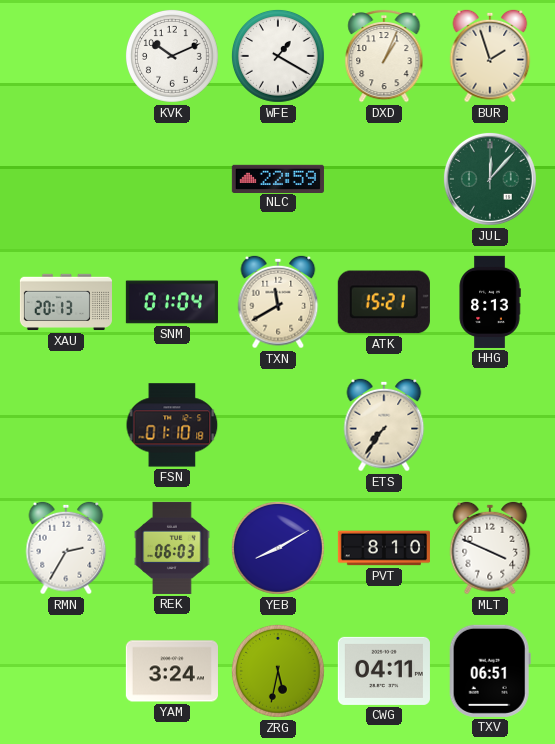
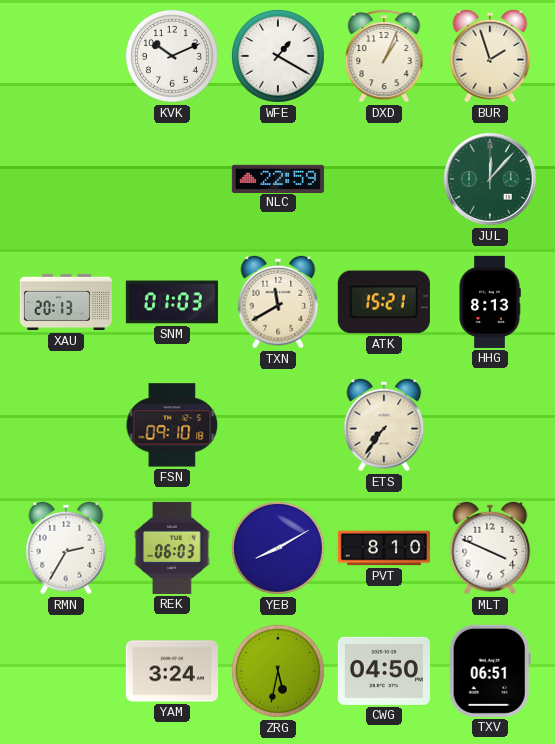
SNM: 01:04 -> 01:03 (172, 302)
FSN: 01:10 -> 09:10 (172, 425)
CWG: 04:11 -> 04:50 (384, 671)
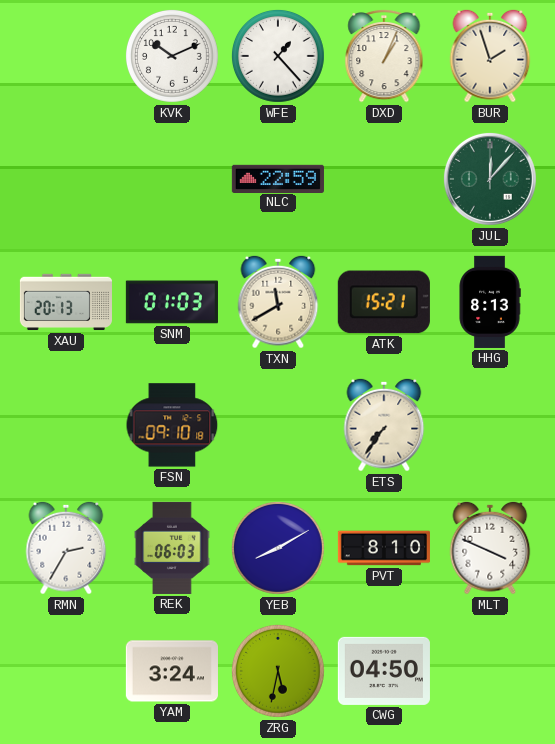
WFE: 1:20 -> 1:23 (278, 56)
TXV: 06:51 -> none (490, 671)
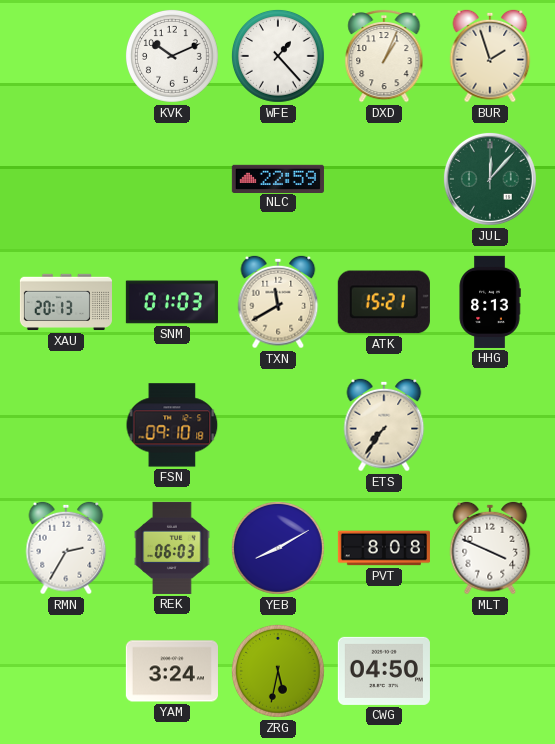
PVT: 8:10 -> 8:08 (384, 548)
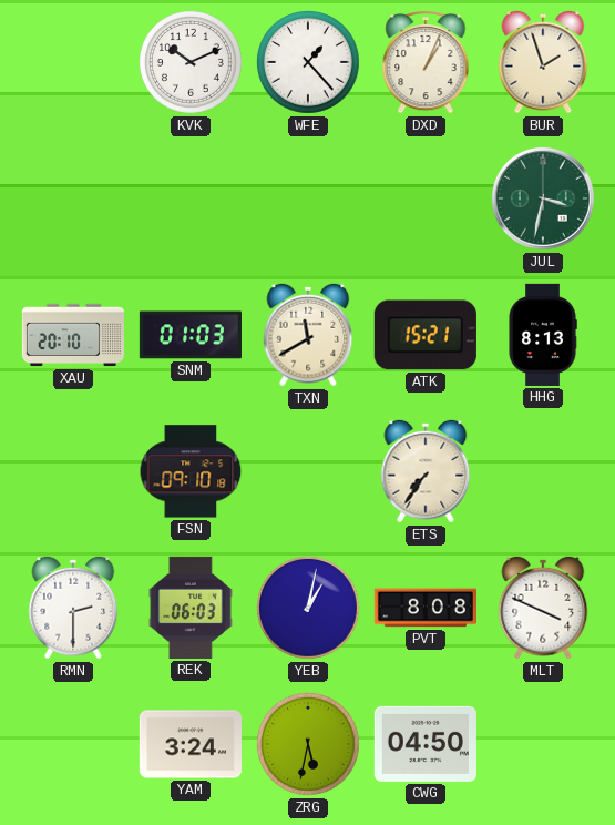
NLC: 22:59 -> none (278, 178)
JUL: 12:07 -> 3:32 (543, 198)
XAU: 20:13 -> 20:10 (73, 335)
RMN: 2:35 -> 2:30 (73, 608)
YEB: 8:10 -> 1:02 (308, 608)
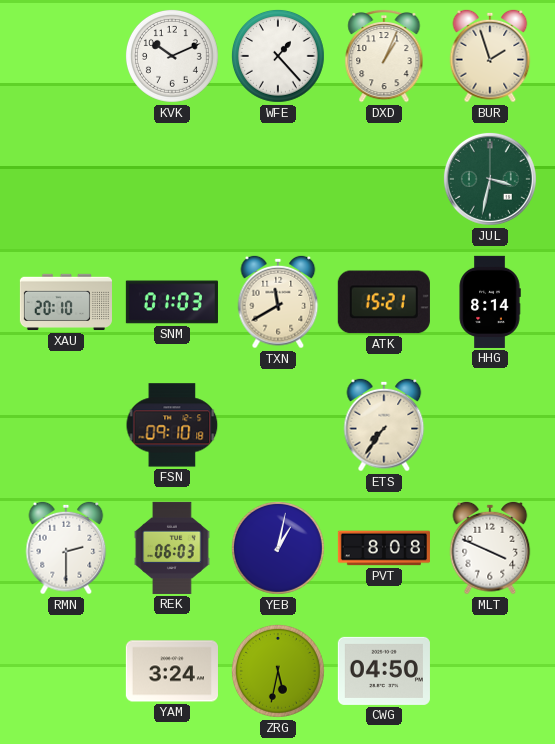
HHG: 8:13 -> 8:14 (490, 302)
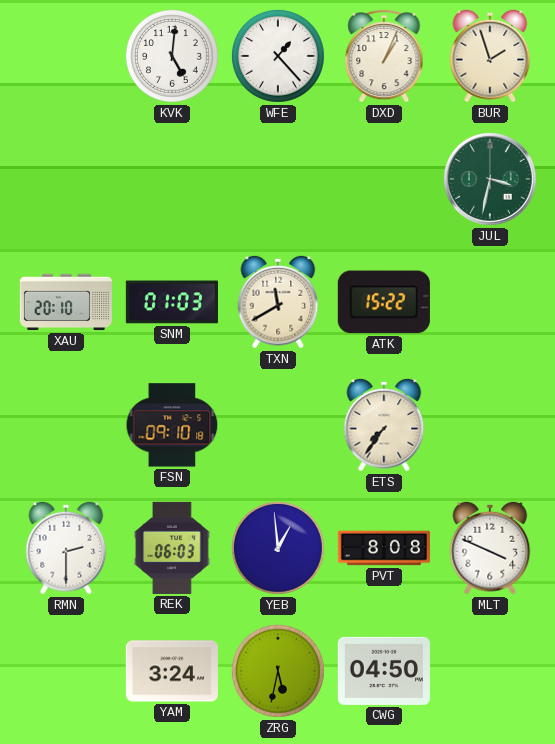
KVK: 10:11 -> 5:01 (172, 56)
ATK: 15:21 -> 15:22 (384, 302)
HHG: 8:14 -> none (490, 302)
YEB: 1:02 -> 12:59 (278, 548)
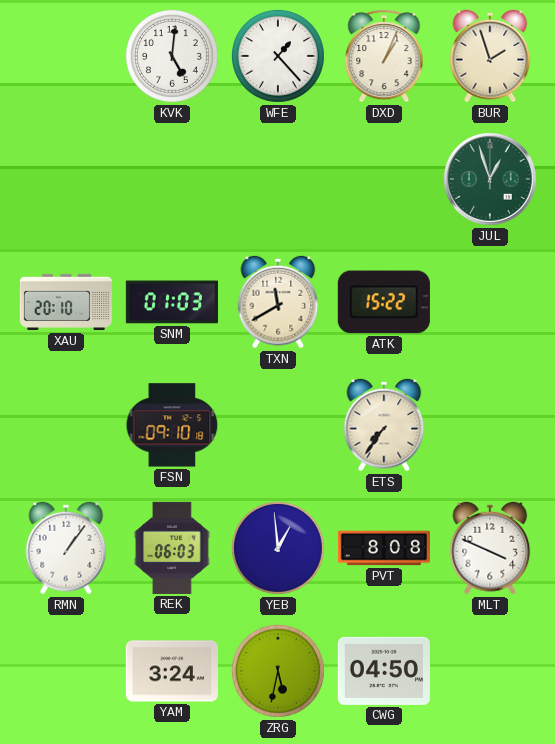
JUL: 3:32 -> 12:57 (490, 179)
RMN: 2:30 -> 1:06 (66, 548)
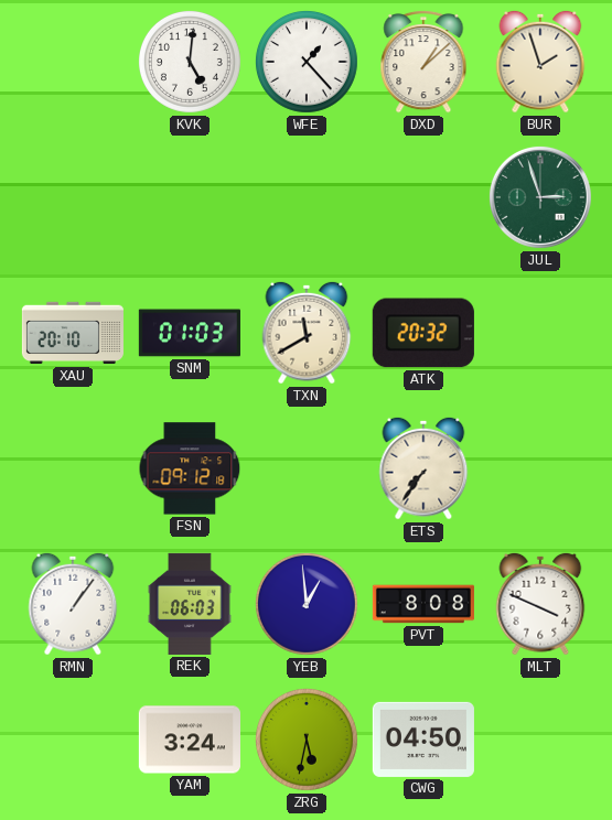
DXD: 1:04 -> 1:08 (423, 62)
JUL: 12:57 -> 2:57 (540, 197)
ATK: 15:22 -> 20:32 (423, 333)
FSN: 09:10 -> 09:12 (190, 468)
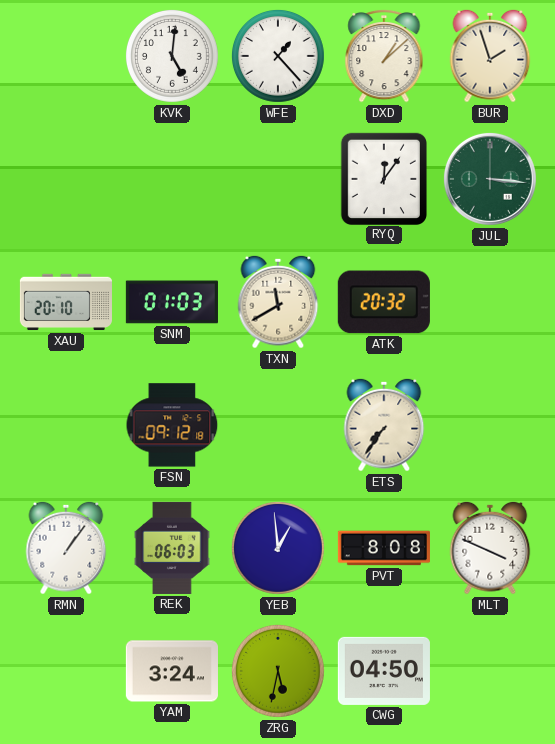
RYQ: none -> 12:06 (383, 178)
JUL: 2:57 -> 3:16 (490, 179)
